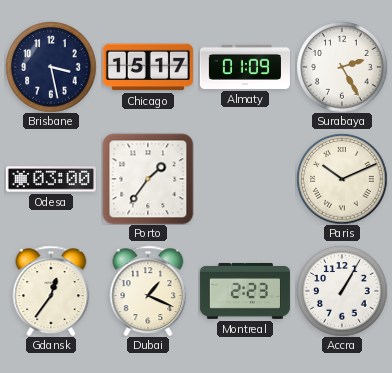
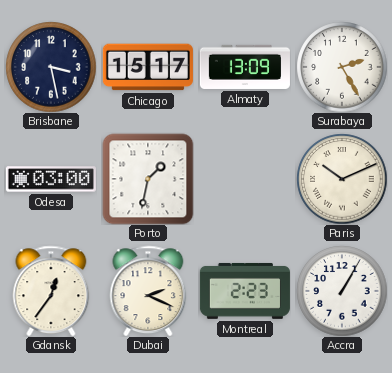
Almaty: 01:09 -> 13:09 (245, 67)
Porto: 1:36 -> 1:32 (148, 179)
Dubai: 1:19 -> 2:19 (148, 291)
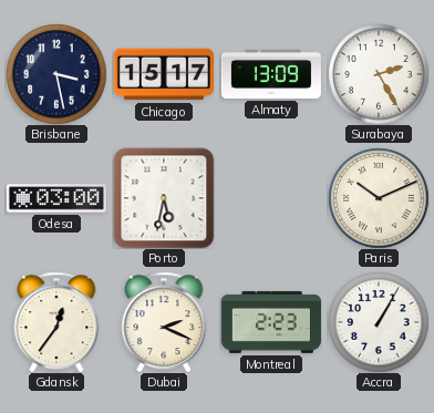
Porto: 1:32 -> 5:32 (164, 198)
